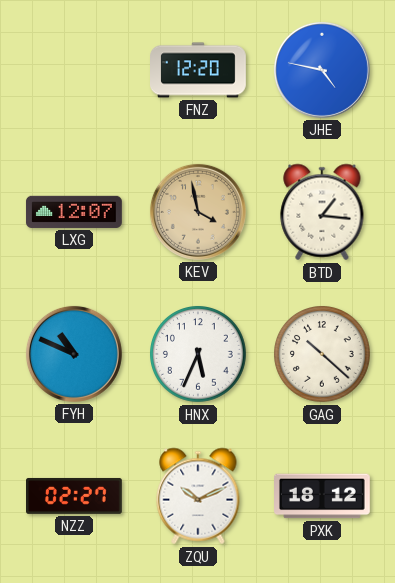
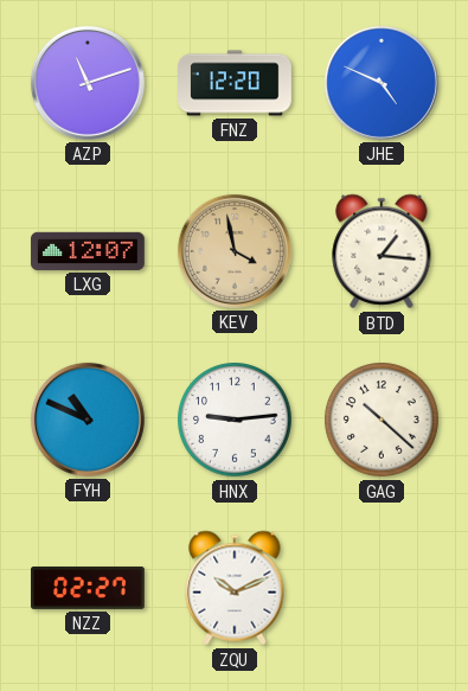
AZP: none -> 11:12 (88, 83)
JHE: 4:47 -> 4:49 (382, 83)
HNX: 5:34 -> 9:14 (236, 421)
PXK: 18:12 -> none (323, 496)
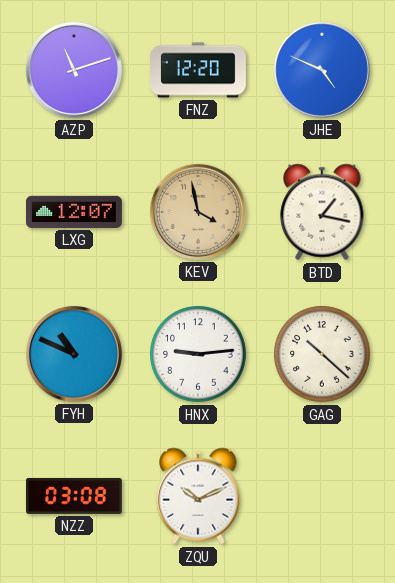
BTD: 1:16 -> 1:17 (322, 212)
NZZ: 02:27 -> 03:08 (75, 496)
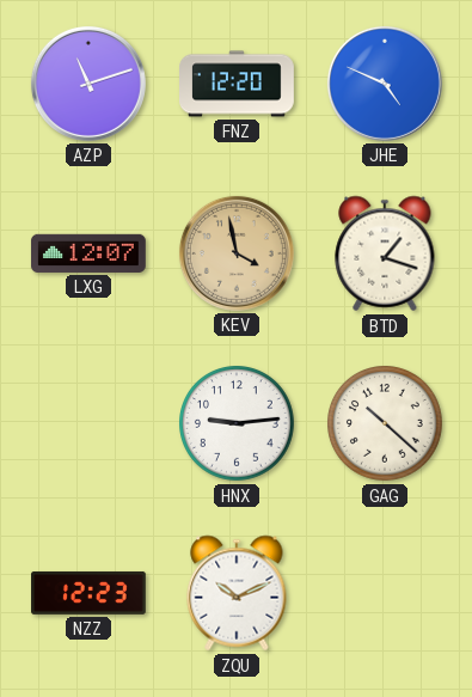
BTD: 1:17 -> 1:18 (385, 253)
FYH: 10:49 -> none (74, 354)
NZZ: 03:08 -> 12:23 (90, 593)
